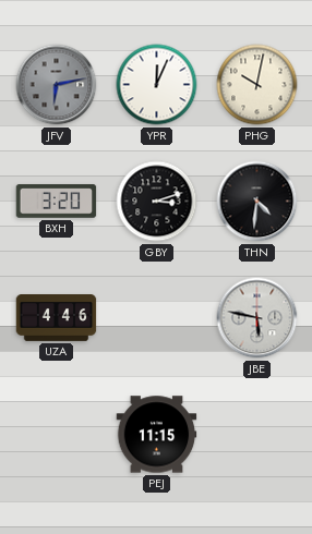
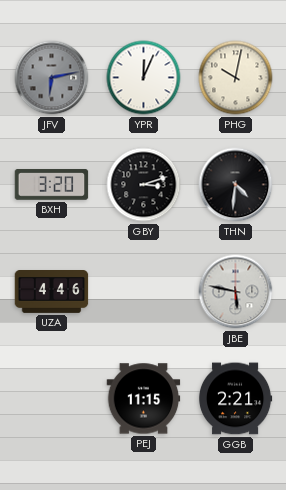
GGB: none -> 2:21 (235, 399)
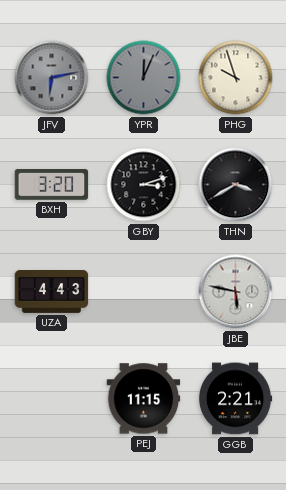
YPR dial: white -> grey (144, 78)
PHG: 10:02 -> 9:57 (236, 78)
THN: 4:31 -> 3:40 (236, 185)
UZA: 4:46 -> 4:43 (52, 292)
